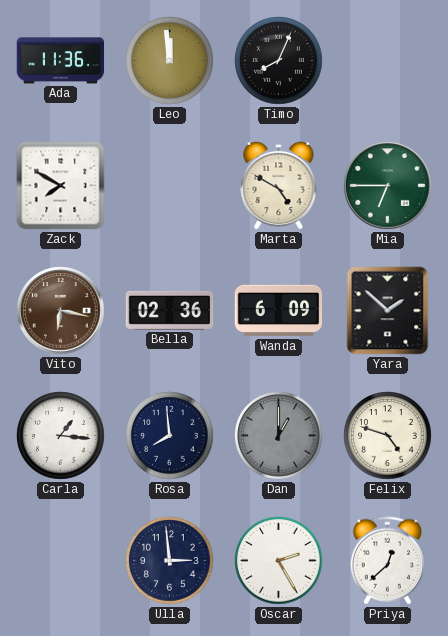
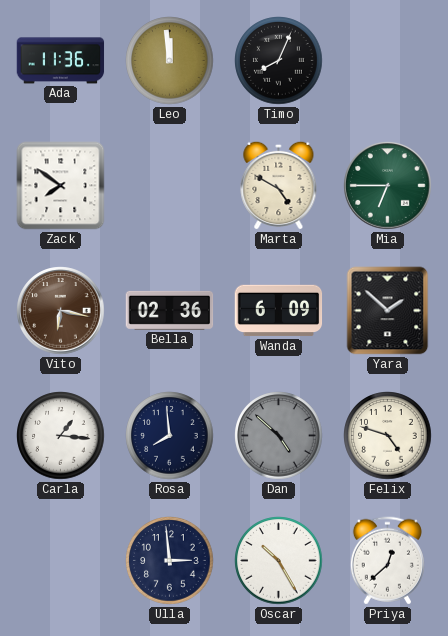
Zack: 7:50 -> 7:51 (61, 186)
Dan: 1:00 -> 4:52 (279, 436)
Oscar: 2:25 -> 10:25 (279, 561)
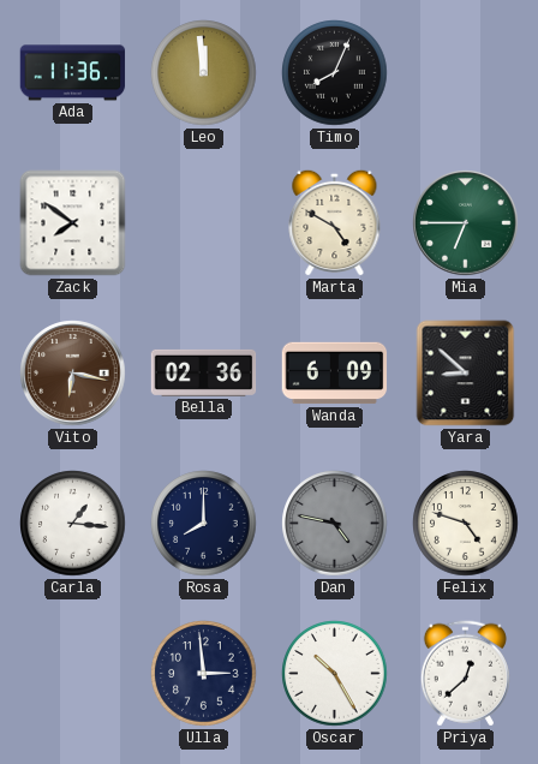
Yara: 1:52 -> 8:52 (466, 374)
Rosa: 7:59 -> 8:00 (204, 524)
Dan: 4:52 -> 4:47 (335, 524)
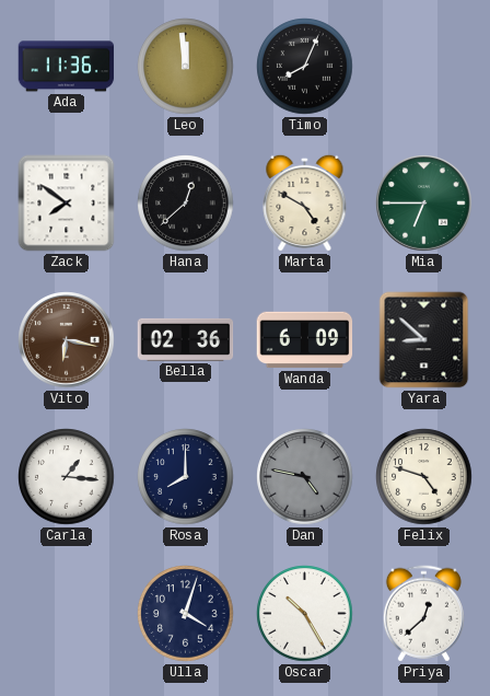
Hana: none -> 12:38 (186, 204)
Ulla: 2:59 -> 4:03 (186, 614)
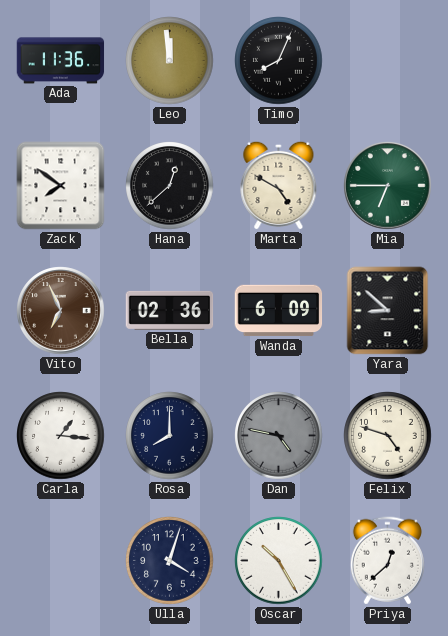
Vito: 6:17 -> 6:56 (61, 311)
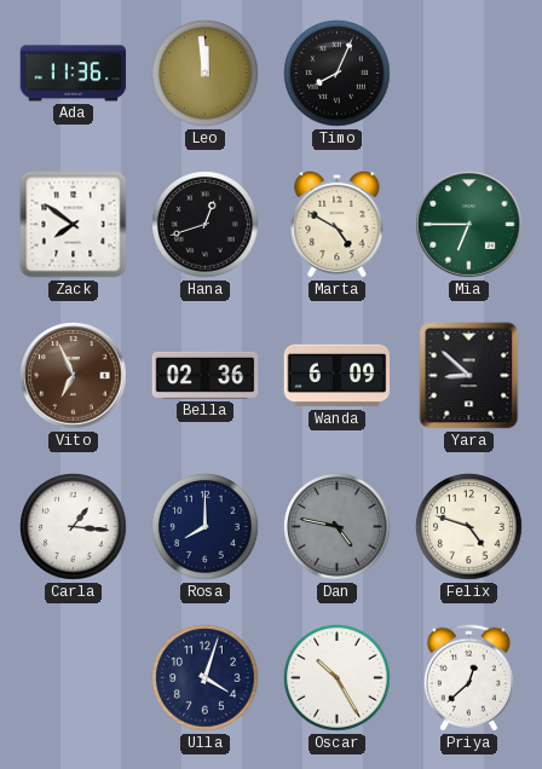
Hana: 12:38 -> 12:42 (206, 225)
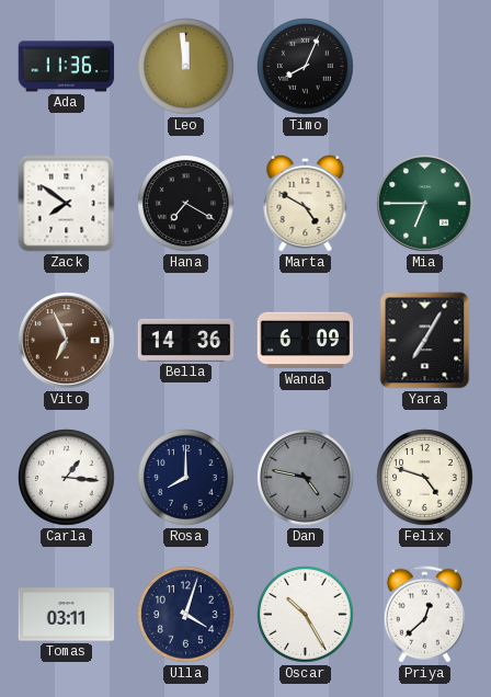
Hana: 12:42 -> 7:20 (186, 204)
Bella: 02:36 -> 14:36 (186, 340)
Yara: 8:52 -> 7:05 (425, 341)
Tomas: none -> 03:11 (67, 615)
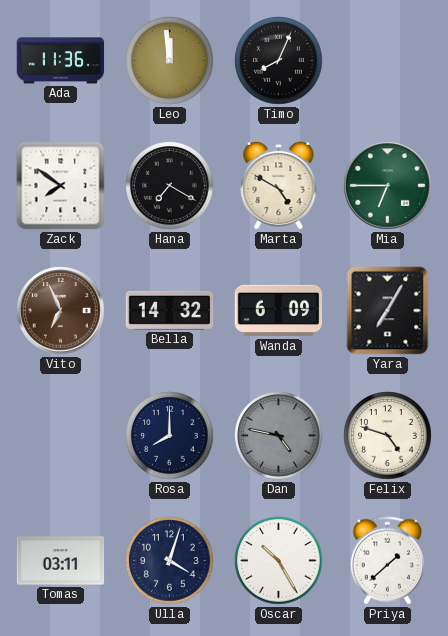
Bella: 14:36 -> 14:32 (170, 310)
Carla: 1:16 -> none (67, 478)
Priya: 12:38 -> 1:38 (387, 561)
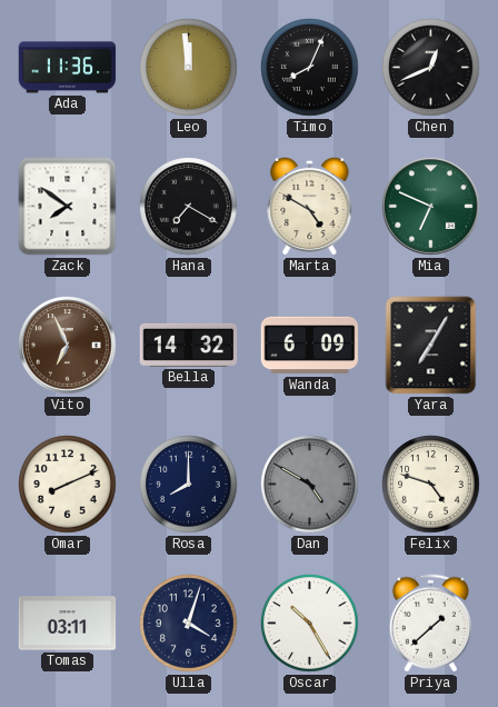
Chen: none -> 12:41 (431, 68)
Mia: 6:45 -> 6:49 (431, 207)
Omar: none -> 8:11 (68, 485)
Dan: 4:47 -> 4:50 (310, 485)
